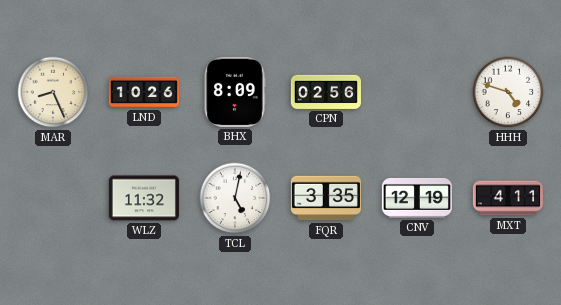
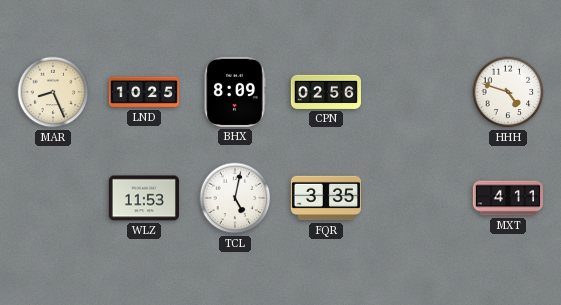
LND: 10:26 -> 10:25 (143, 92)
WLZ: 11:32 -> 11:53 (144, 198)
CNV: 12:19 -> none (417, 198)
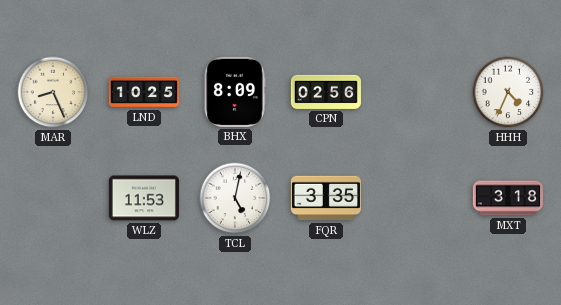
HHH: 4:48 -> 4:34 (508, 92)
MXT: 4:11 -> 3:18 (508, 198)
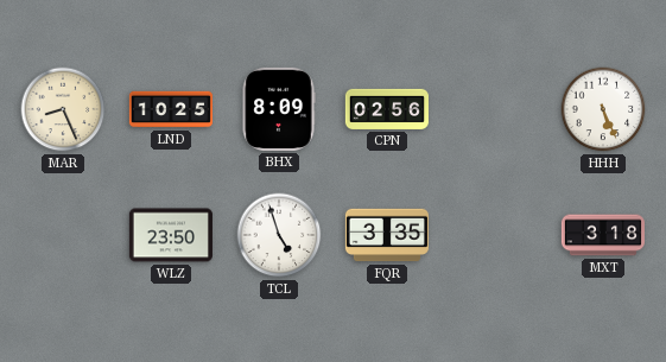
HHH: 4:34 -> 5:26 (603, 109)
WLZ: 11:53 -> 23:50 (171, 235)
TCL: 5:02 -> 4:57 (279, 235)
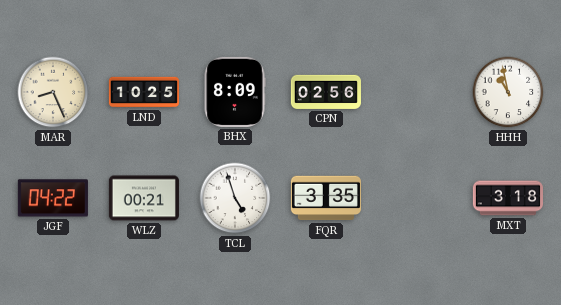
HHH: 5:26 -> 10:58 (508, 92)
JGF: none -> 04:22 (53, 198)
WLZ: 23:50 -> 00:21 (144, 198)
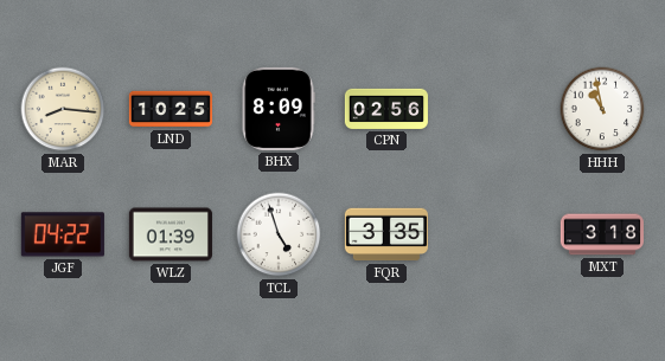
MAR: 8:26 -> 8:16 (63, 109)
WLZ: 00:21 -> 01:39 (171, 234)
